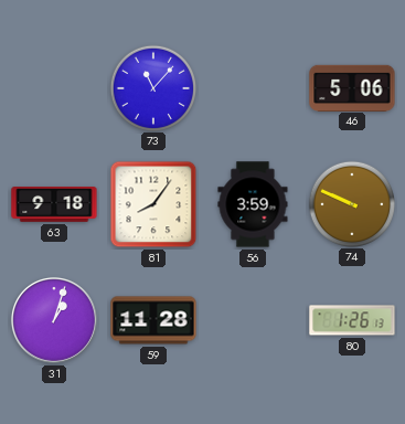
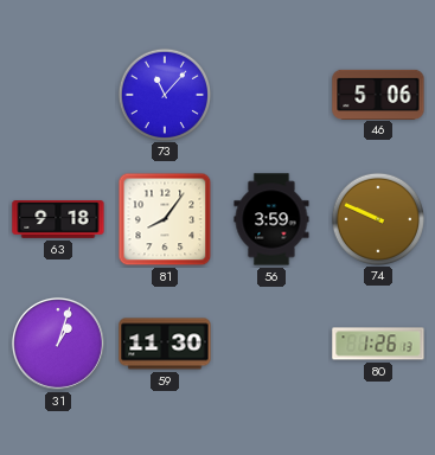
59: 11:28 -> 11:30 (165, 344)
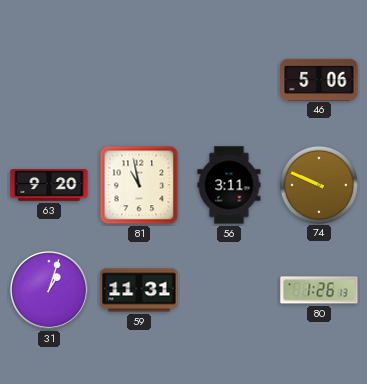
73: 11:07 -> none (164, 94)
63: 9:18 -> 9:20 (49, 185)
81: 8:06 -> 10:58 (139, 185)
56: 3:59 -> 3:11 (229, 185)
59: 11:30 -> 11:31 (139, 290)
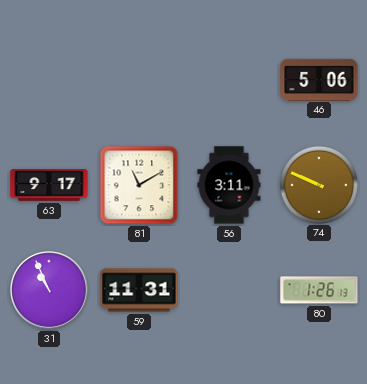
63: 9:20 -> 9:17 (49, 185)
81: 10:58 -> 11:10 (139, 185)
31: 1:03 -> 10:56 (49, 290)
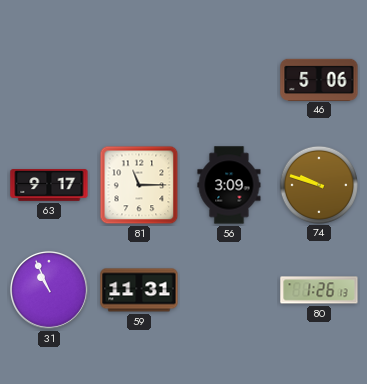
81: 11:10 -> 11:15 (139, 185)
56: 3:11 -> 3:09 (229, 185)
74: 9:49 -> 9:48 (318, 184)
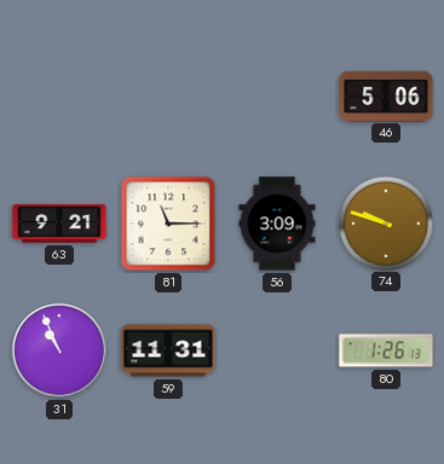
63: 9:17 -> 9:21 (59, 224)
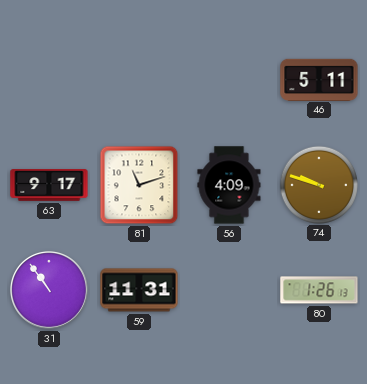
46: 5:06 -> 5:11 (319, 79)
63: 9:21 -> 9:17 (49, 185)
81: 11:15 -> 11:12 (139, 185)
56: 3:09 -> 4:09 (229, 185)
31: 10:56 -> 10:54 (49, 290)
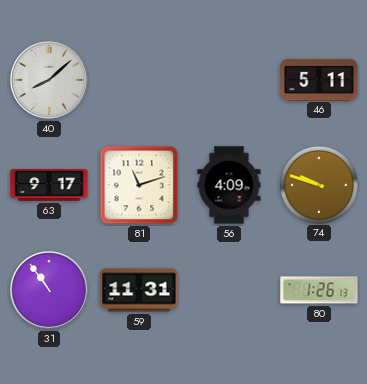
40: none -> 8:08 (49, 80)
